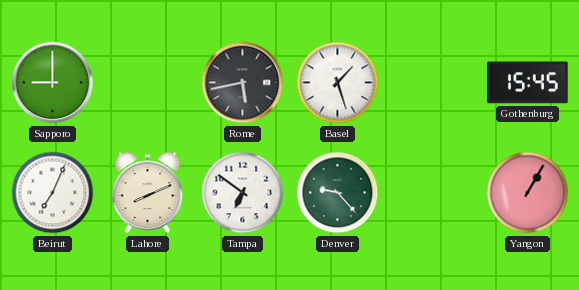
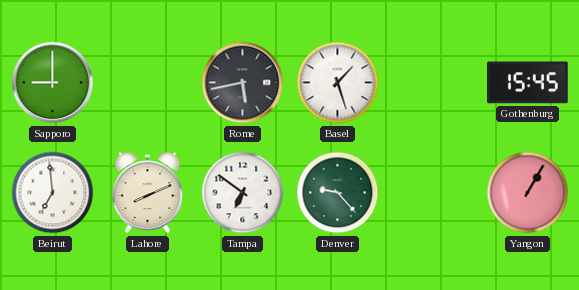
Beirut: 7:04 -> 6:59 (53, 193)
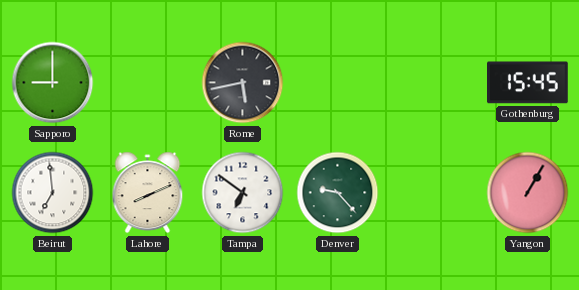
Basel: 1:27 -> none (338, 83)
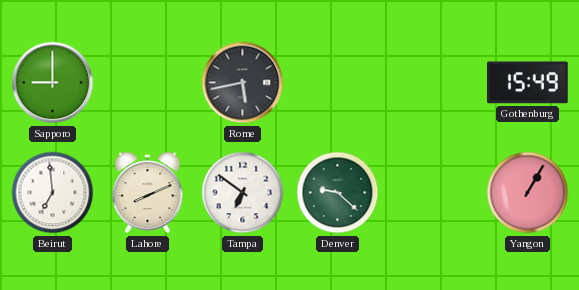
Gothenburg: 15:45 -> 15:49 (528, 83)
Denver: 9:23 -> 9:22 (338, 193)
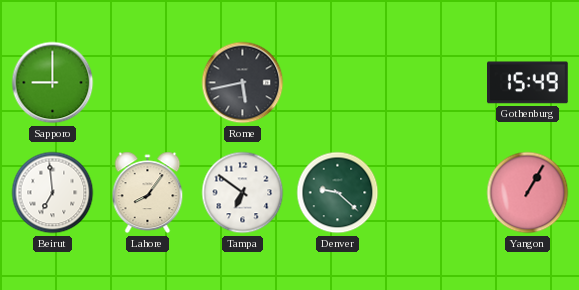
Lahore: 8:11 -> 8:06 (148, 193)
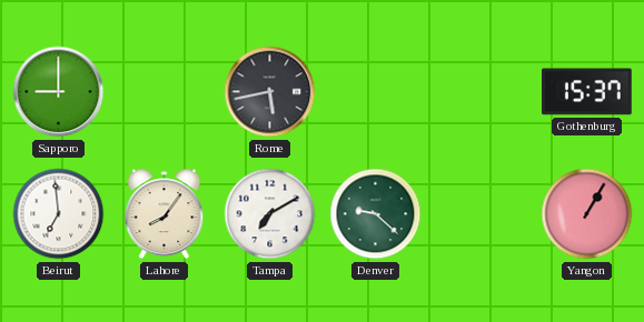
Gothenburg: 15:49 -> 15:37 (587, 92)
Tampa: 6:51 -> 7:10 (270, 214)
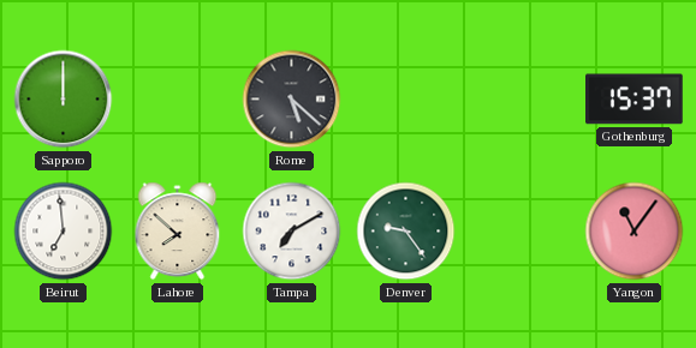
Sapporo: 9:00 -> 12:00 (64, 100)
Rome: 5:43 -> 5:22 (292, 100)
Lahore: 8:06 -> 7:52 (178, 232)
Denver: 9:22 -> 9:24 (406, 232)
Yangon: 1:05 -> 11:06 (635, 232)
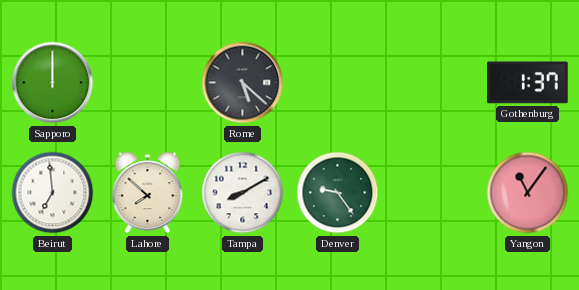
Gothenburg: 15:37 -> 1:37 (528, 83)
Tampa: 7:10 -> 8:10 (243, 193)
